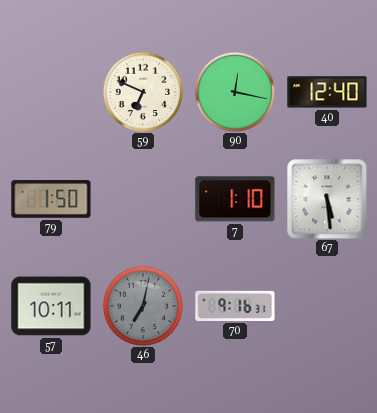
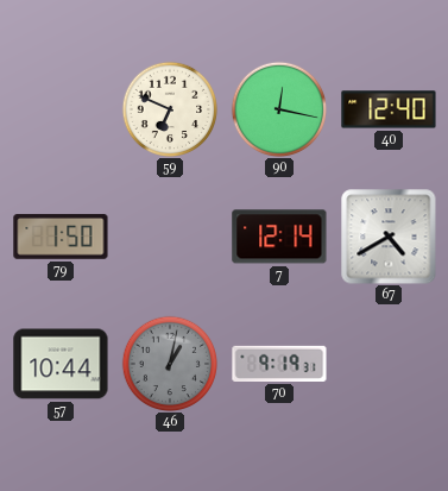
7: 1:10 -> 12:14 (279, 237)
67: 5:29 -> 4:40 (389, 237)
57: 10:11 -> 10:44 (61, 364)
46: 7:02 -> 1:02 (169, 363)
70: 9:16 -> 9:19 (279, 364)
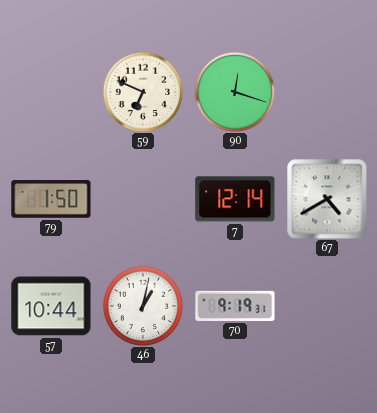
90: 12:17 -> 12:18 (234, 91)
40: 12:40 -> none (389, 109)
46 dial: grey -> white (142, 305)
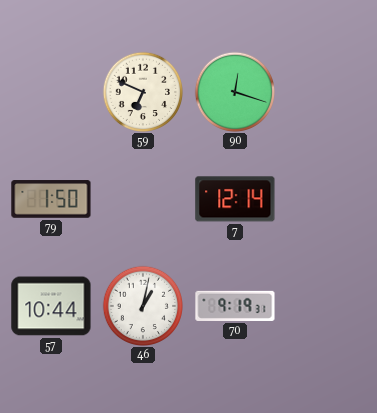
67: 4:40 -> none (327, 199)
